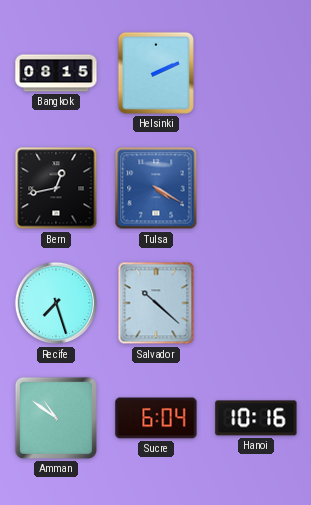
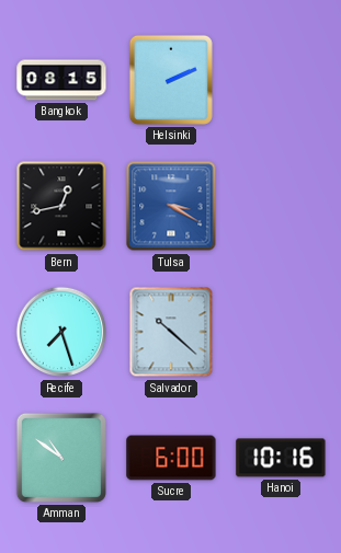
Tulsa: 4:20 -> 3:20 (171, 206)
Sucre: 6:04 -> 6:00 (171, 458)
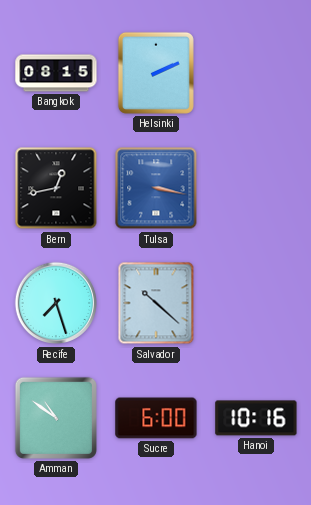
Tulsa: 3:20 -> 3:17 (156, 188)
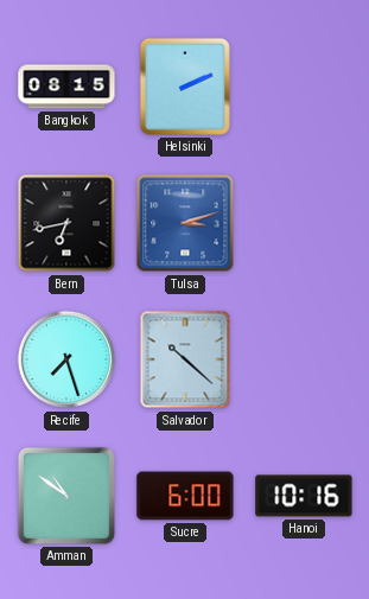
Bern: 12:43 -> 6:43 (66, 223)
Tulsa: 3:17 -> 3:12 (185, 223)
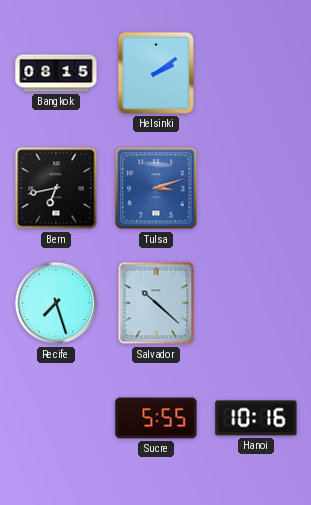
Helsinki: 2:11 -> 2:09 (156, 73)
Amman: 10:51 -> none (66, 496)
Sucre: 6:00 -> 5:55 (156, 418)
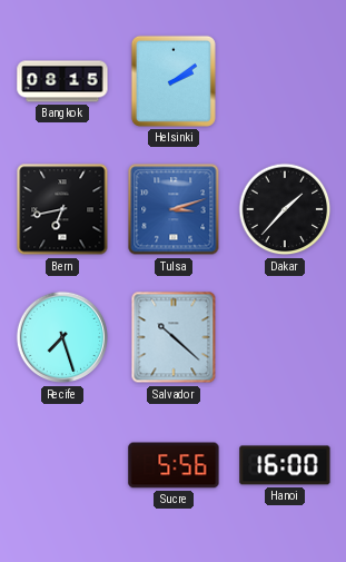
Dakar: none -> 1:37 (285, 209)
Sucre: 5:55 -> 5:56 (174, 465)
Hanoi: 10:16 -> 16:00 (285, 465)
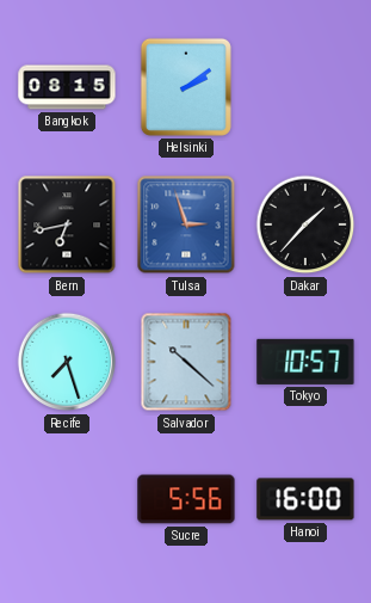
Tulsa: 3:12 -> 2:57 (186, 224)
Tokyo: none -> 10:57 (305, 362)
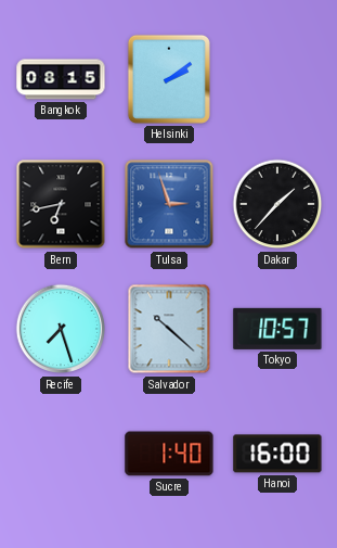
Sucre: 5:56 -> 1:40 (169, 454)
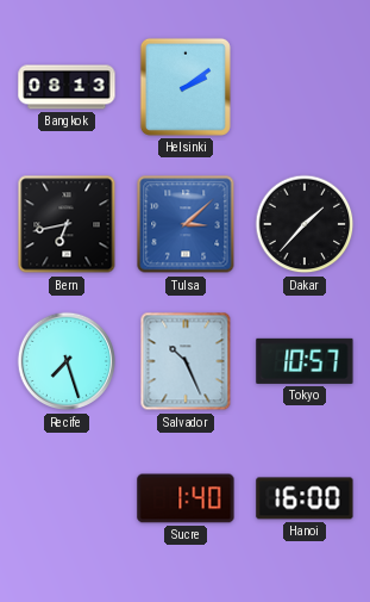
Bangkok: 08:15 -> 08:13 (67, 87)
Tulsa: 2:57 -> 3:08 (186, 224)
Salvador: 10:22 -> 10:26 (186, 361)
